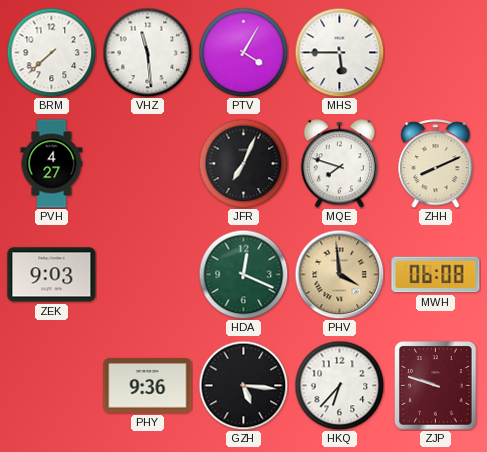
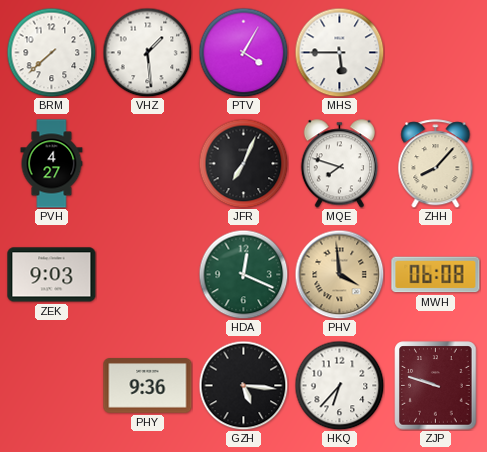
VHZ: 11:29 -> 1:29 (147, 52)
ZHH: 8:11 -> 8:07 (436, 164)
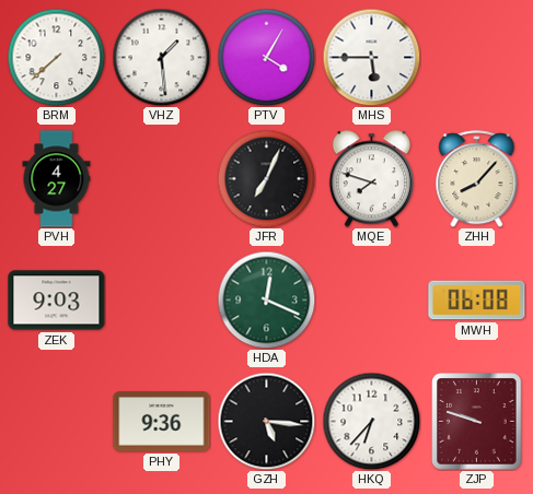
PHV: 3:59 -> none (339, 274)
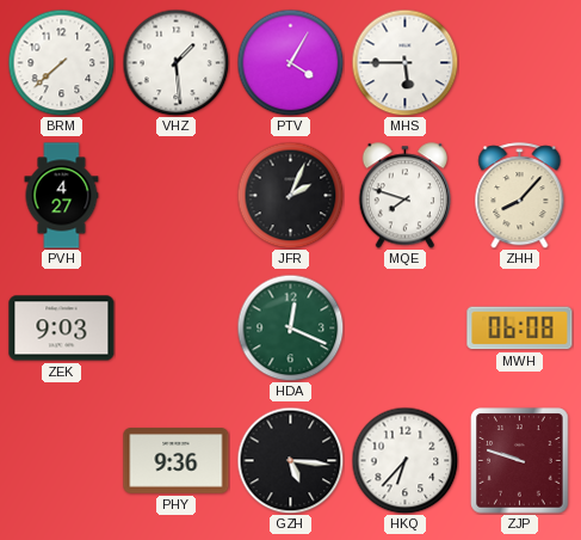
JFR: 7:04 -> 2:04 (290, 195)
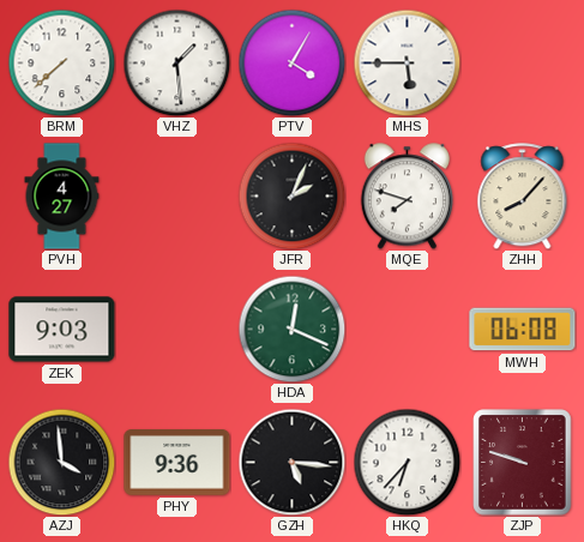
AZJ: none -> 3:59 (61, 462)
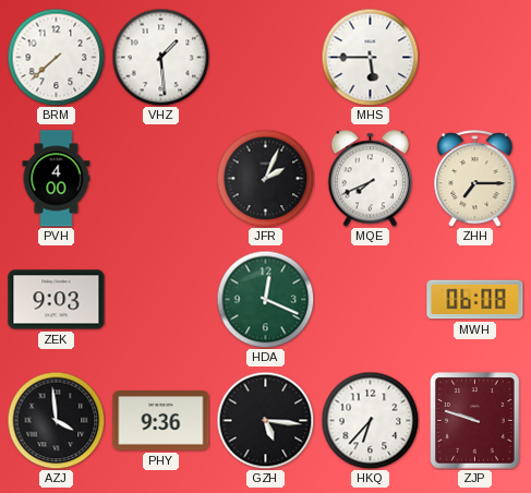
PTV: 4:05 -> none (291, 62)
PVH: 4:27 -> 4:00 (57, 179)
MQE: 7:48 -> 7:41 (370, 179)
ZHH: 8:07 -> 7:15 (475, 179)
